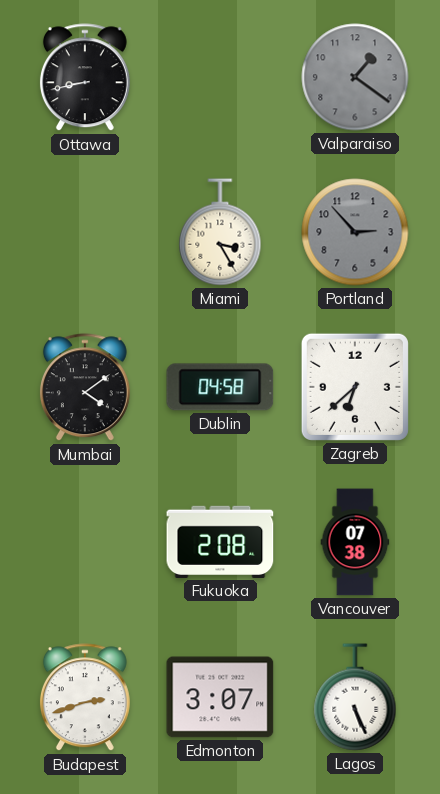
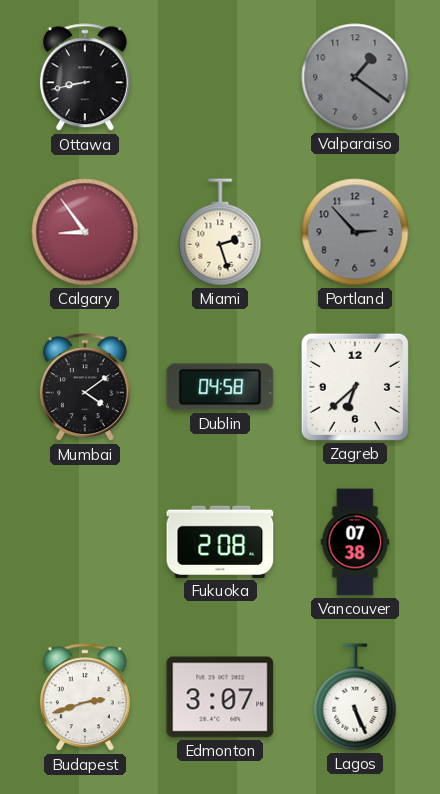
Calgary: none -> 8:54 (85, 232)
Miami: 3:25 -> 2:27 (220, 232)
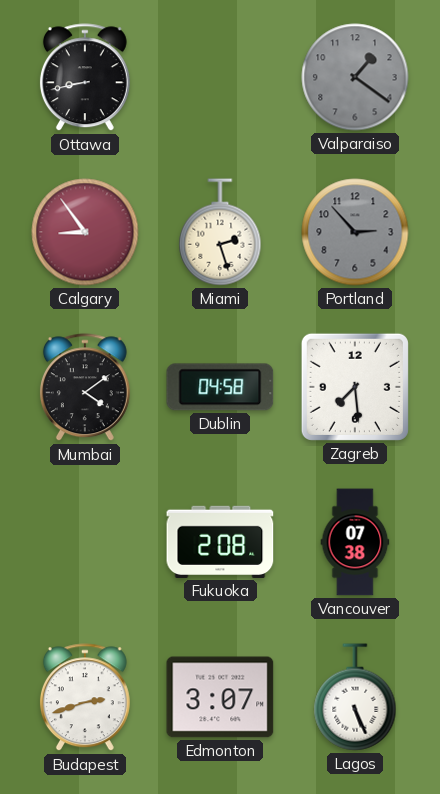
Zagreb: 6:38 -> 7:29 (355, 387)
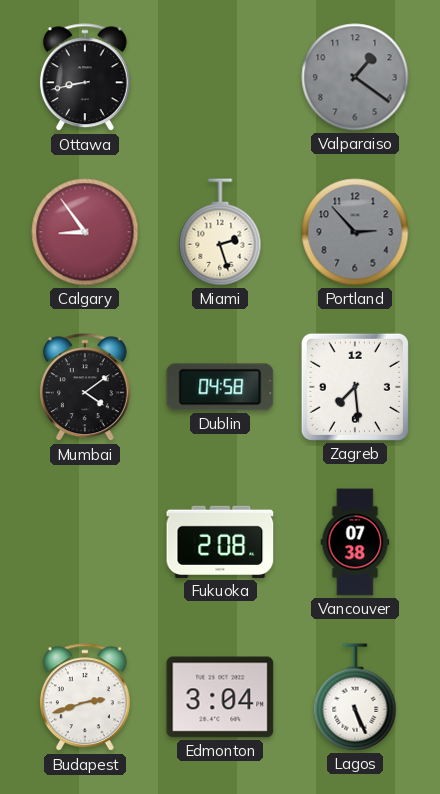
Edmonton: 3:07 -> 3:04 (220, 697)
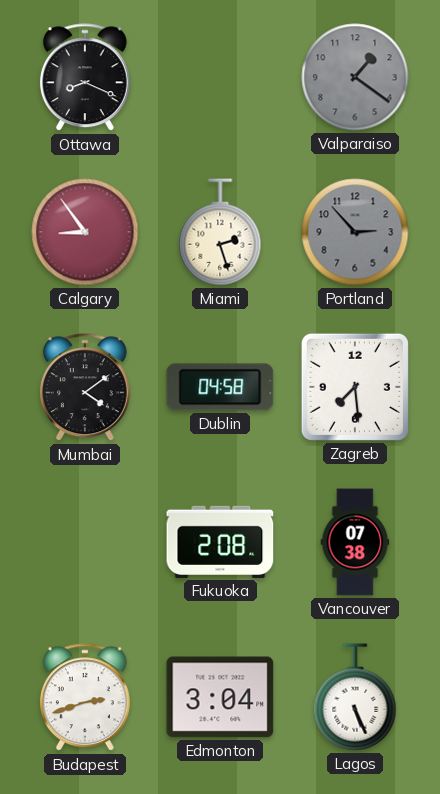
Ottawa: 8:43 -> 8:19 (85, 78)
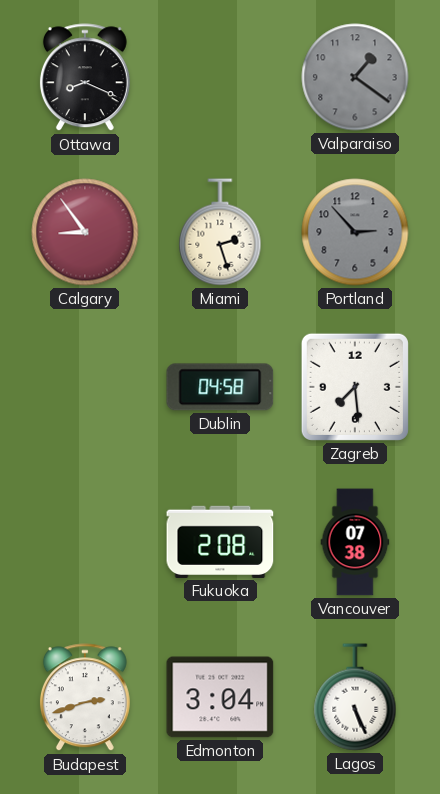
Mumbai: 4:09 -> none (85, 388)
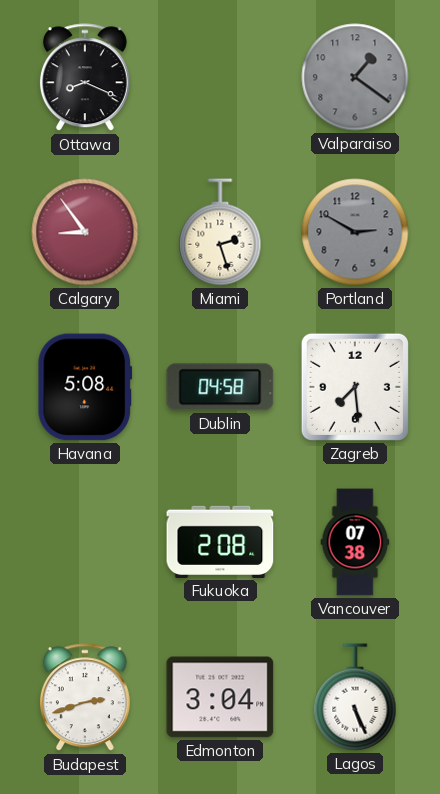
Portland: 2:53 -> 2:50 (355, 232)
Havana: none -> 5:08 (85, 387)
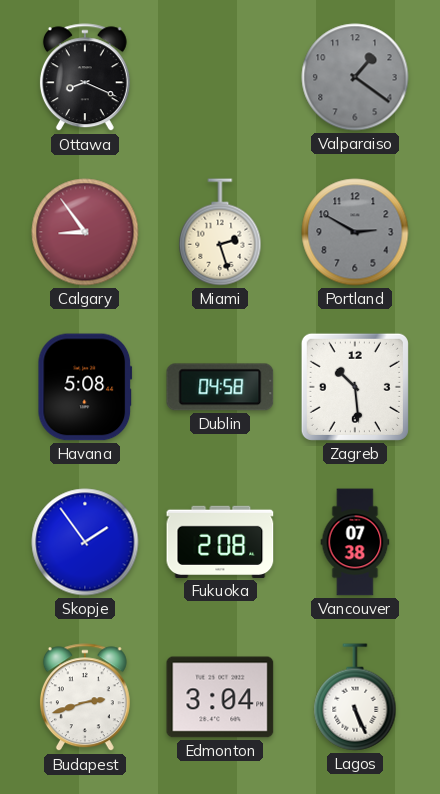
Zagreb: 7:29 -> 10:29 (355, 387)
Skopje: none -> 1:54 (85, 542)
